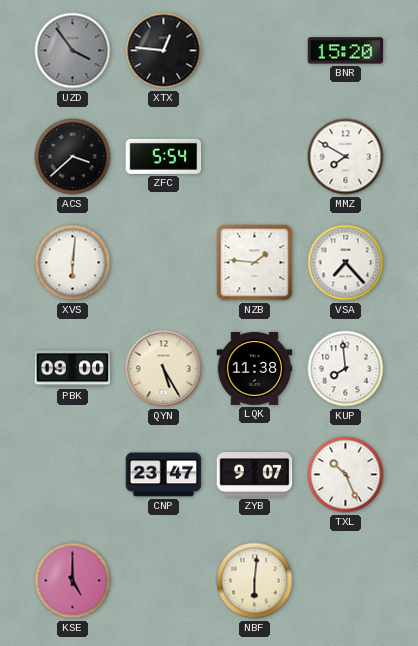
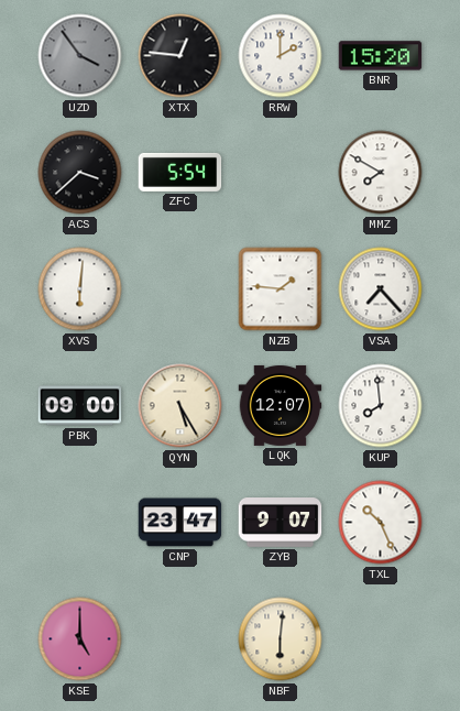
RRW: none -> 2:00 (281, 56)
LQK: 11:38 -> 12:07 (281, 405)
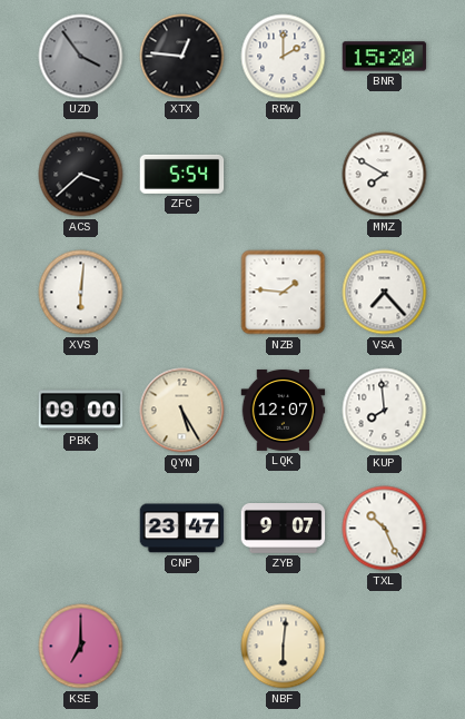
KSE: 5:00 -> 7:00 (81, 647)
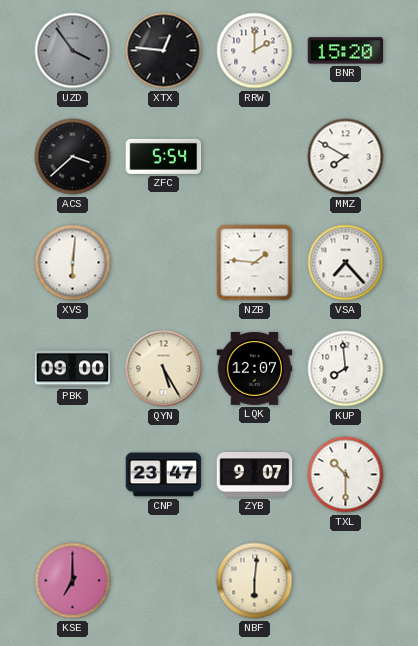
TXL: 10:26 -> 10:30 (346, 475)
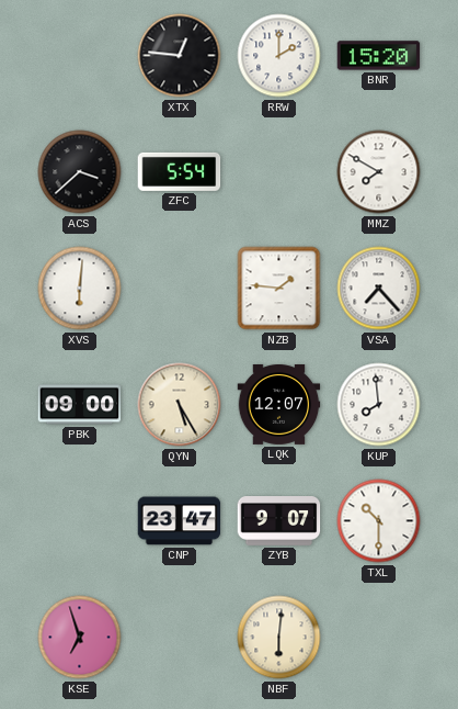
UZD: 3:54 -> none (73, 51)
KSE: 7:00 -> 6:57 (80, 638)
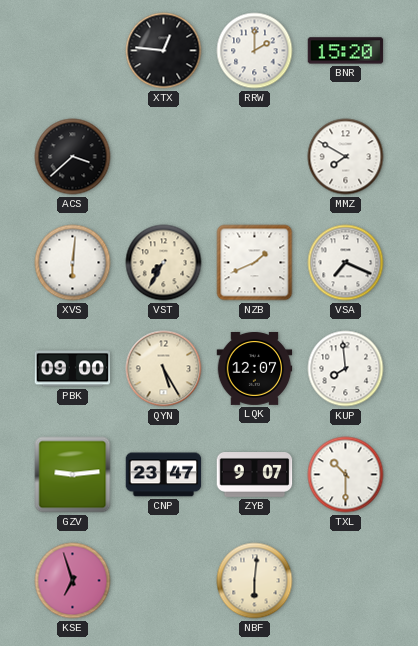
ZFC: 5:54 -> none (180, 171)
VST: none -> 7:35 (164, 263)
NZB: 1:46 -> 1:41 (255, 263)
VSA: 7:23 -> 7:19 (346, 263)
GZV: none -> 9:14 (73, 475)
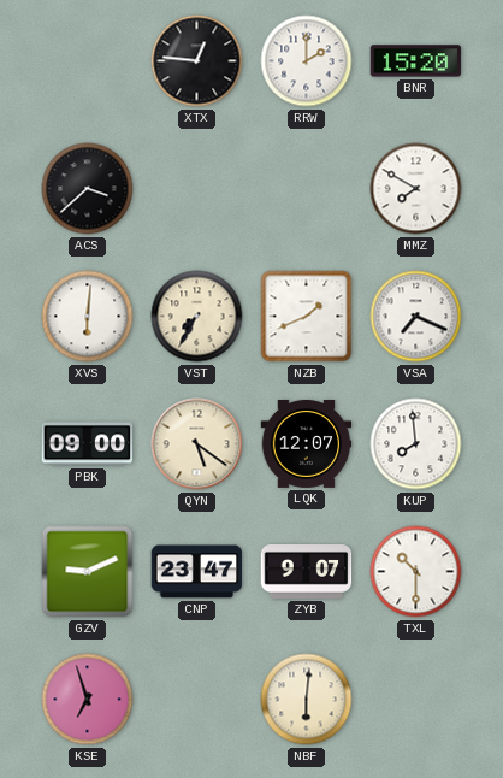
QYN: 5:25 -> 5:21 (197, 444)
GZV: 9:14 -> 9:11 (88, 572)
